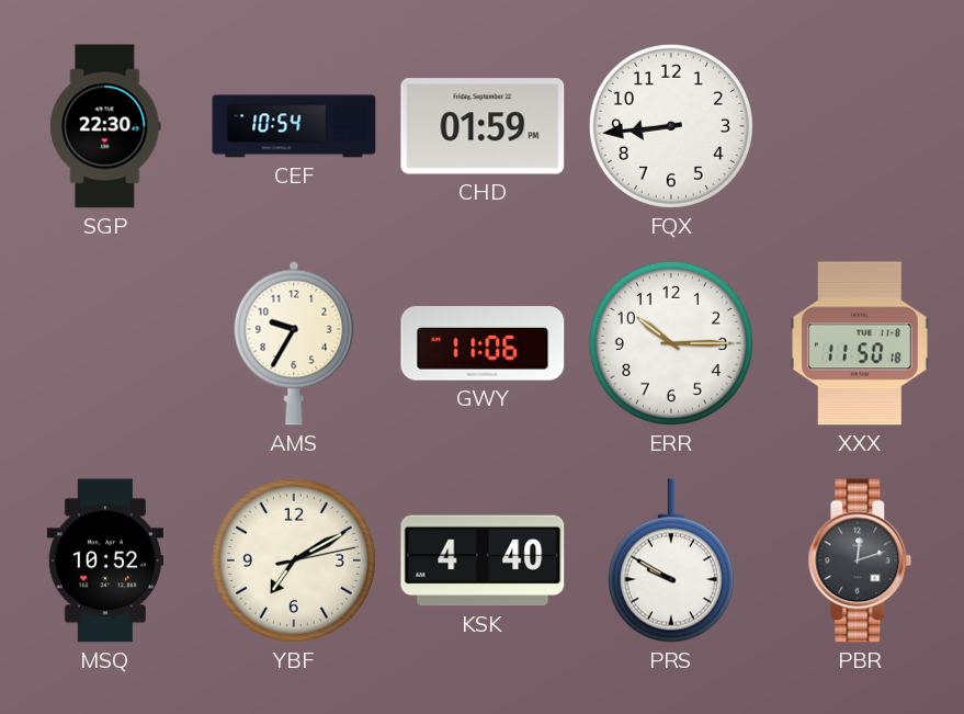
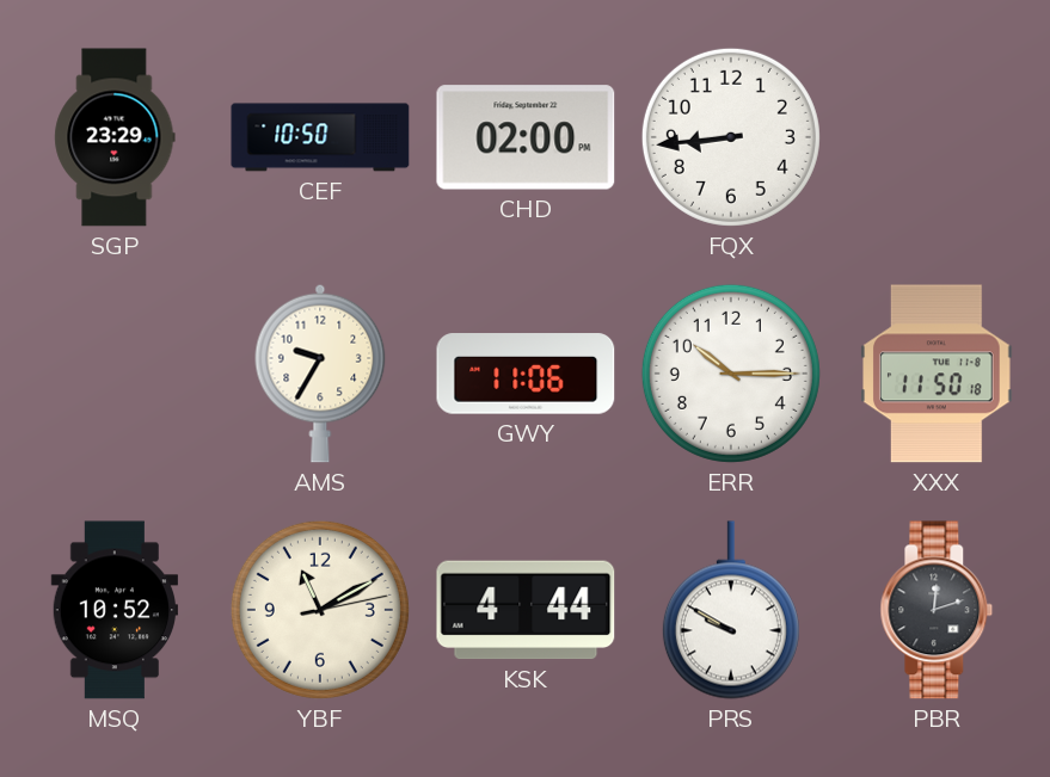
SGP: 22:30 -> 23:29 (115, 137)
CEF: 10:54 -> 10:50 (320, 137)
CHD: 01:59 -> 02:00 (526, 137)
YBF: 7:10 -> 11:10 (320, 610)
KSK: 4:40 -> 4:44 (526, 610)
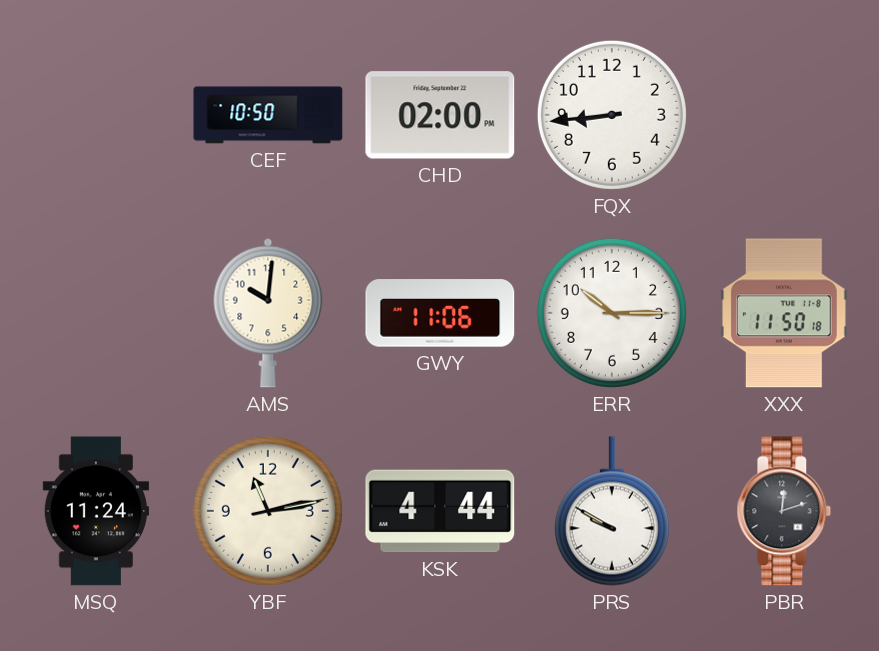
SGP: 23:29 -> none (115, 137)
AMS: 9:35 -> 10:01 (268, 313)
MSQ: 10:52 -> 11:24 (95, 511)
YBF: 11:10 -> 11:13 (268, 511)
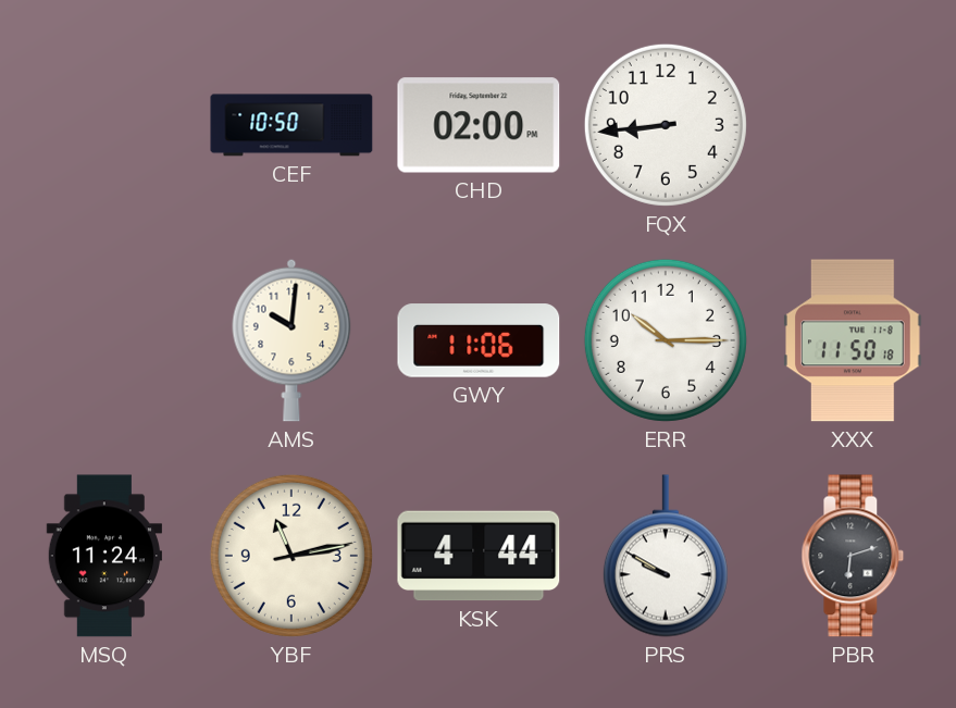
PBR: 12:12 -> 6:12 (853, 556)
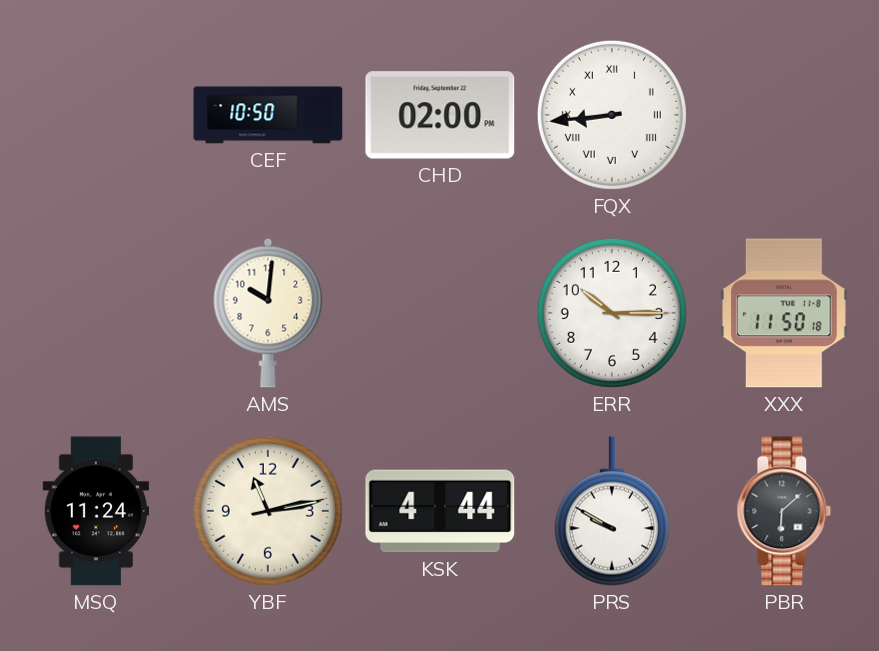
FQX numerals: Arabic -> Roman (612, 115)
GWY: 11:06 -> none (479, 340)
PBR: 6:12 -> 6:08 (784, 511)
